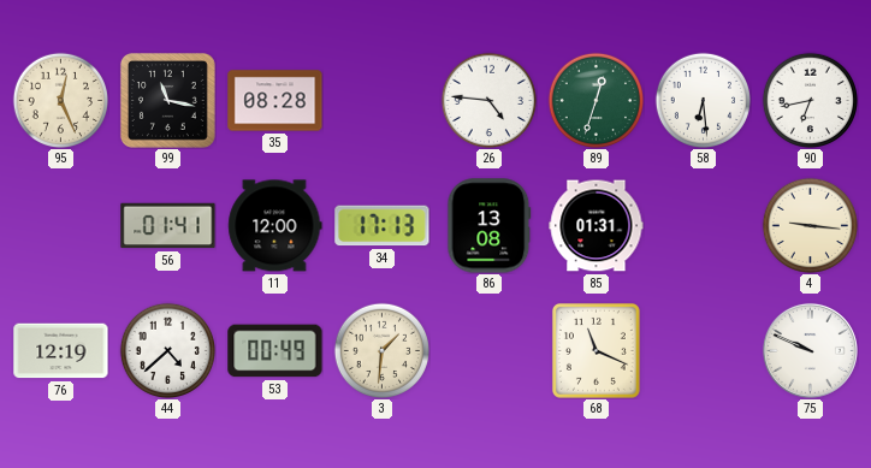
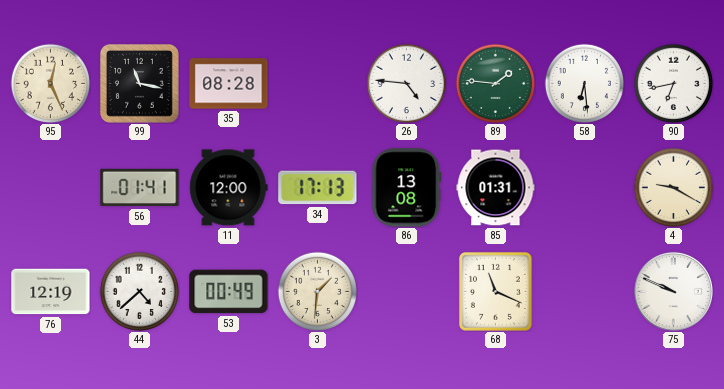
89: 12:33 -> 1:46 (495, 83)
4: 9:16 -> 9:20 (673, 187)
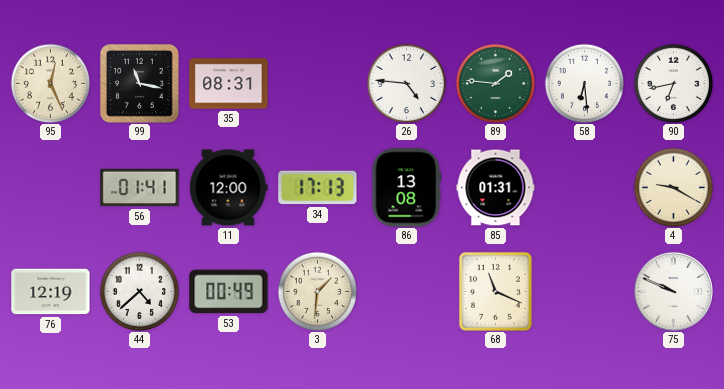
35: 08:28 -> 08:31 (229, 84)
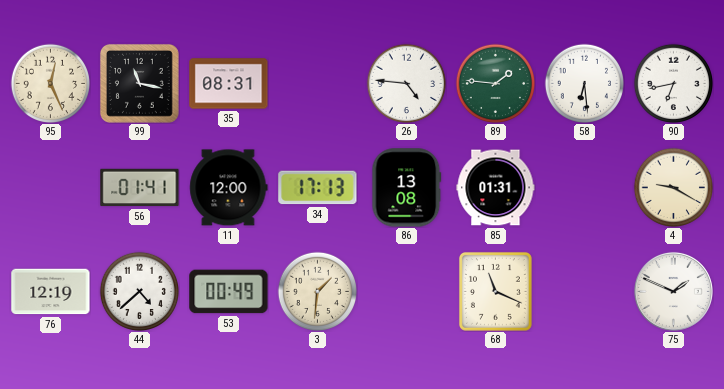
75: 9:49 -> 1:49 (673, 291)
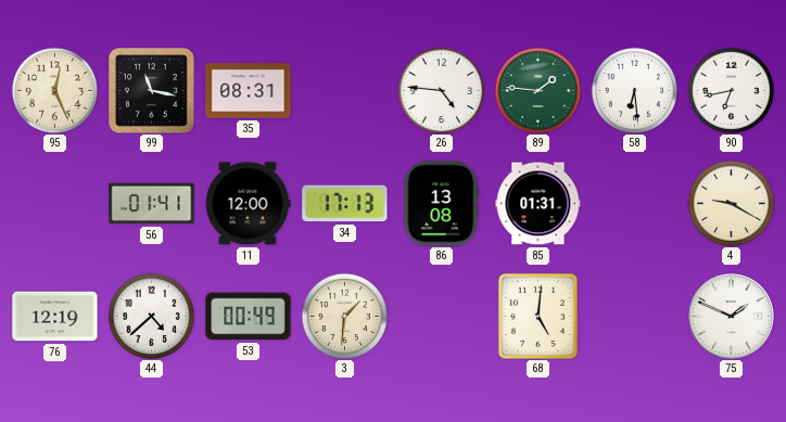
68: 11:19 -> 5:01 (537, 316)
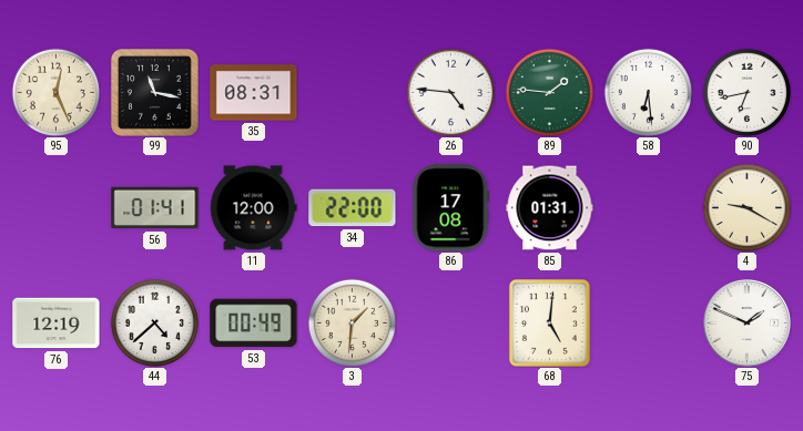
34: 17:13 -> 22:00 (353, 208)
86: 13:08 -> 17:08 (451, 208)
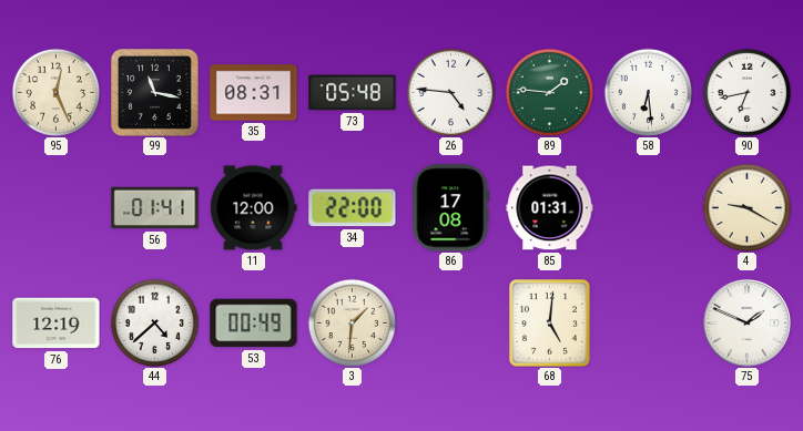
73: none -> 05:48 (353, 93)
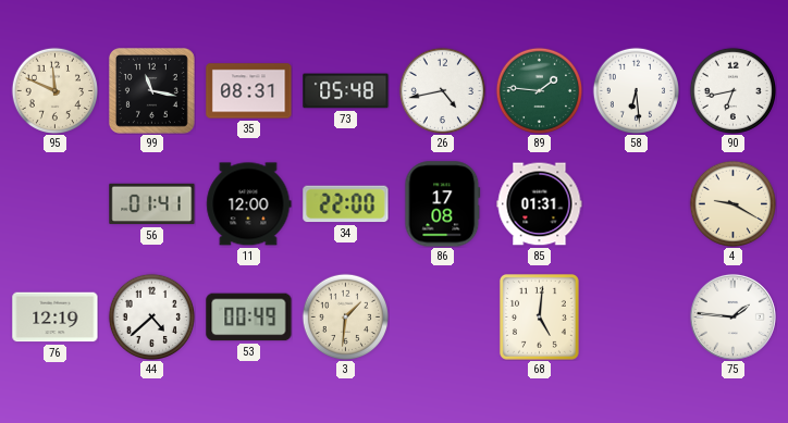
95: 12:26 -> 11:49 (54, 90)
26: 4:46 -> 4:43 (442, 90)
75: 1:49 -> 1:46 (732, 316)
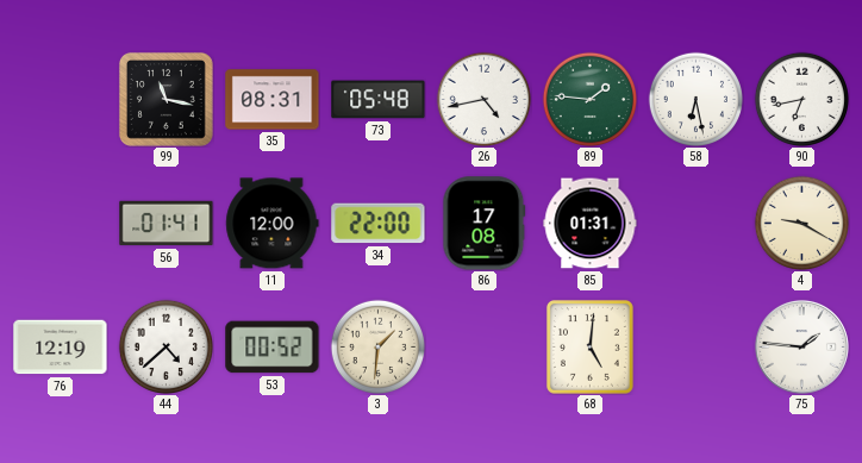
95: 11:49 -> none (54, 90)
58: 6:29 -> 6:28 (695, 99)
53: 00:49 -> 00:52 (273, 348)
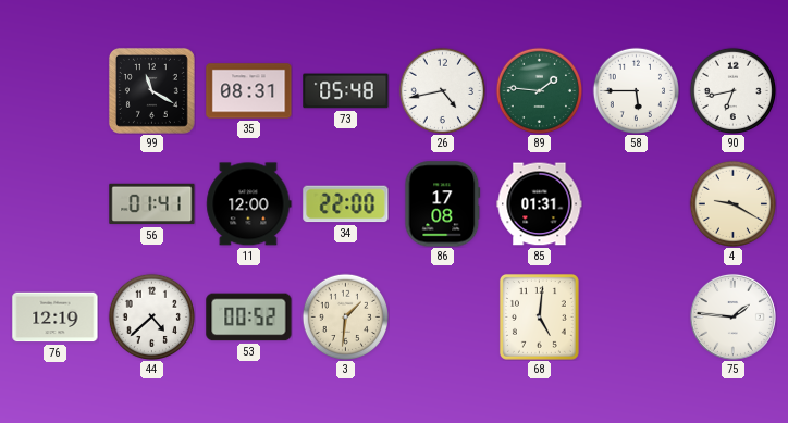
99: 11:17 -> 11:20 (151, 90)
58: 6:28 -> 5:45 (636, 90)
